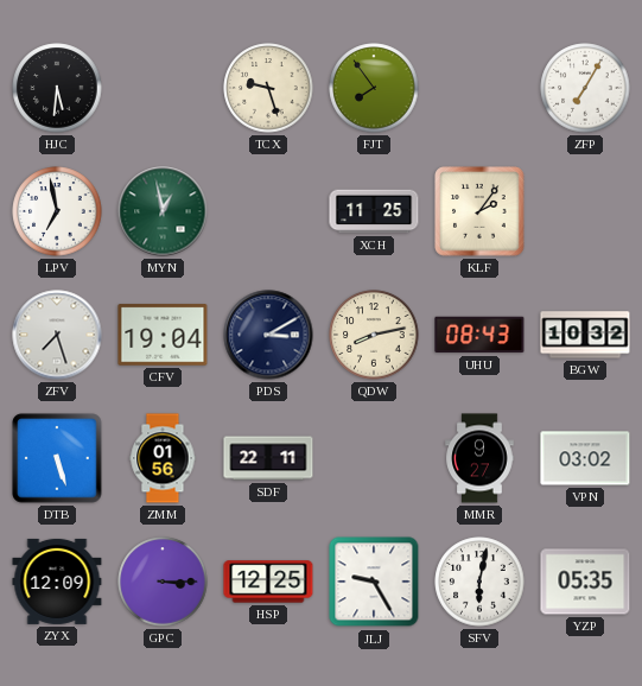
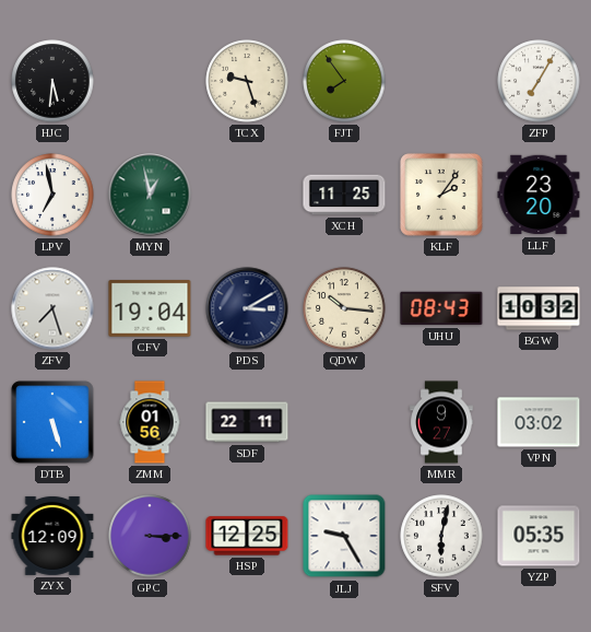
LLF: none -> 23:20 (539, 195)
QDW: 8:13 -> 10:16 (344, 308)
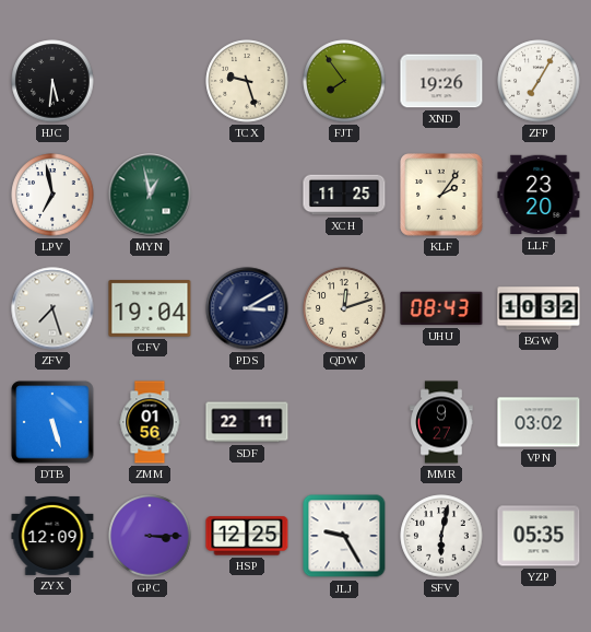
XND: none -> 19:26 (441, 81)
QDW: 10:16 -> 12:12 (344, 308)
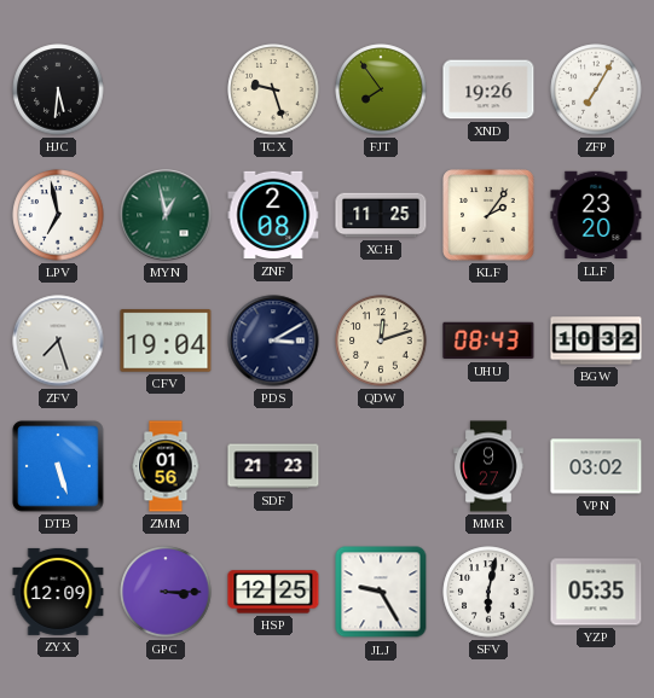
ZNF: none -> 2:08 (273, 215)
SDF: 22:11 -> 21:23 (273, 466)
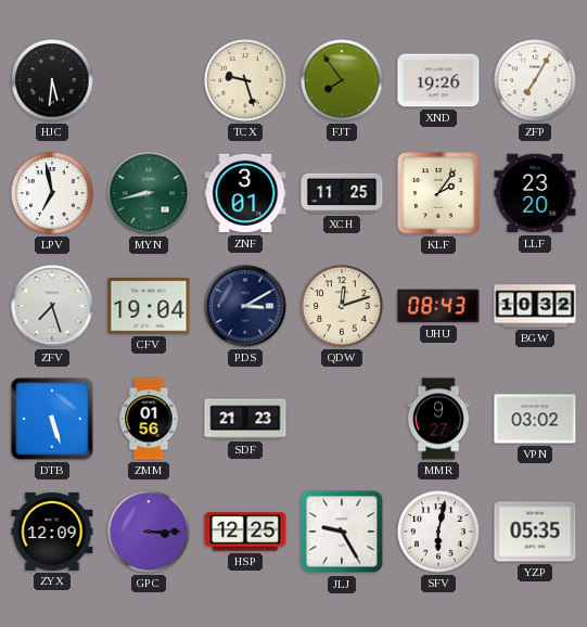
MYN: 12:58 -> 8:43 (149, 193)
ZNF: 2:08 -> 3:01 (245, 193)
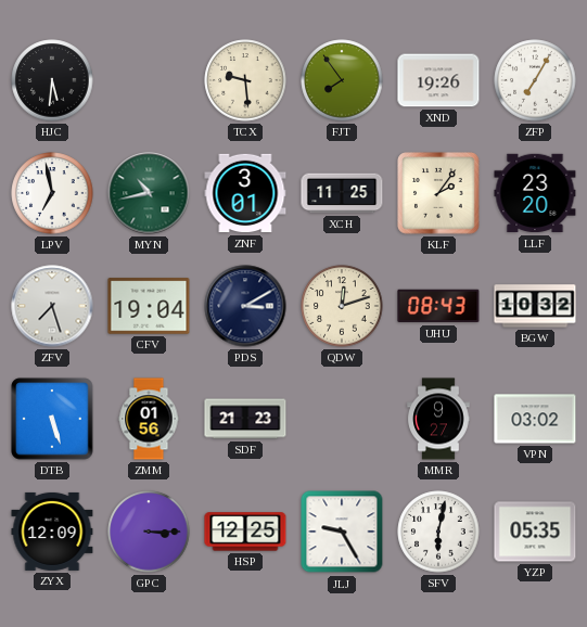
TCX: 9:27 -> 9:29 (245, 80)
MYN: 8:43 -> 10:43 (149, 193)
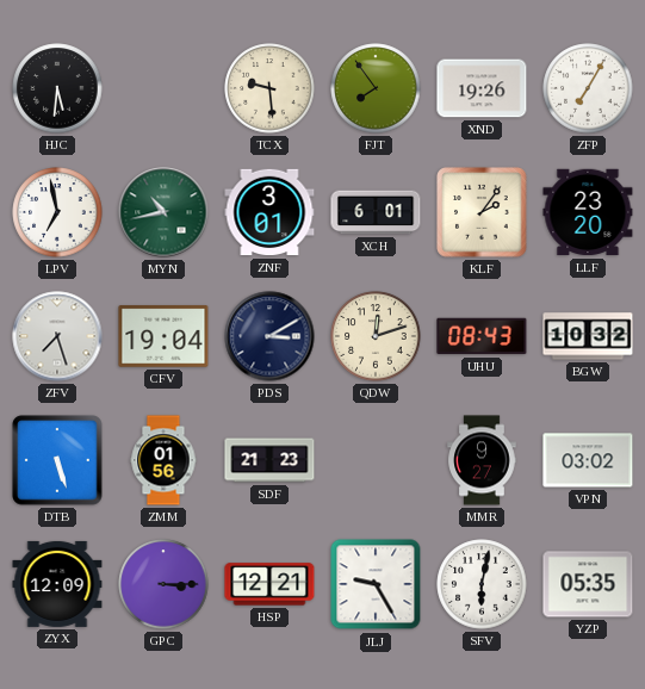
XCH: 11:25 -> 6:01 (376, 212)
HSP: 12:25 -> 12:21 (269, 584)
